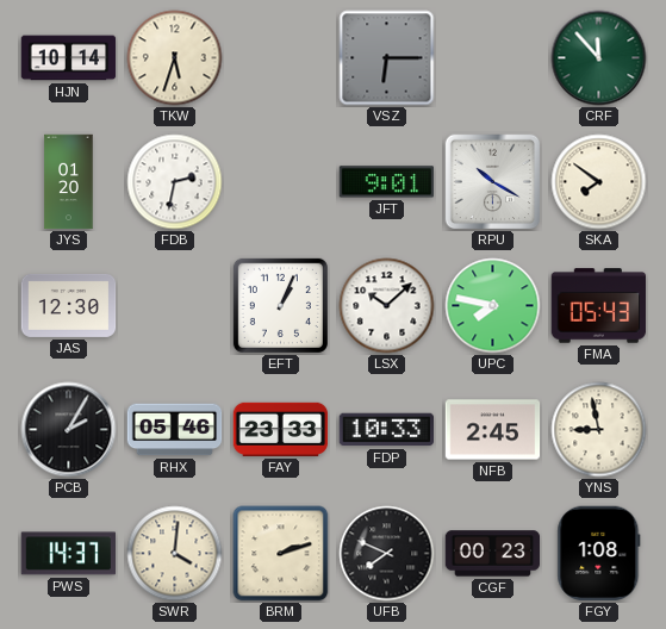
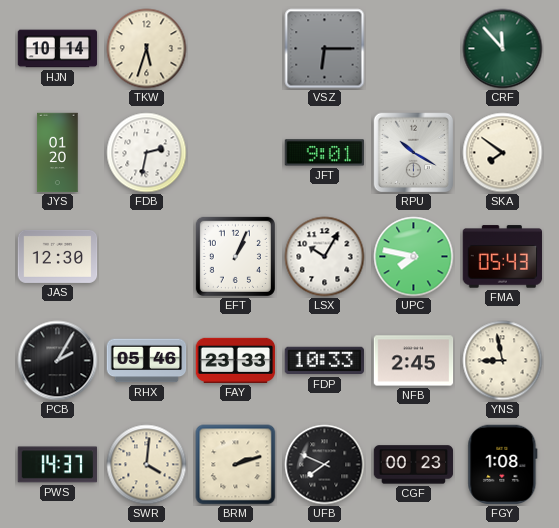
LSX: 10:08 -> 10:05 (325, 257)
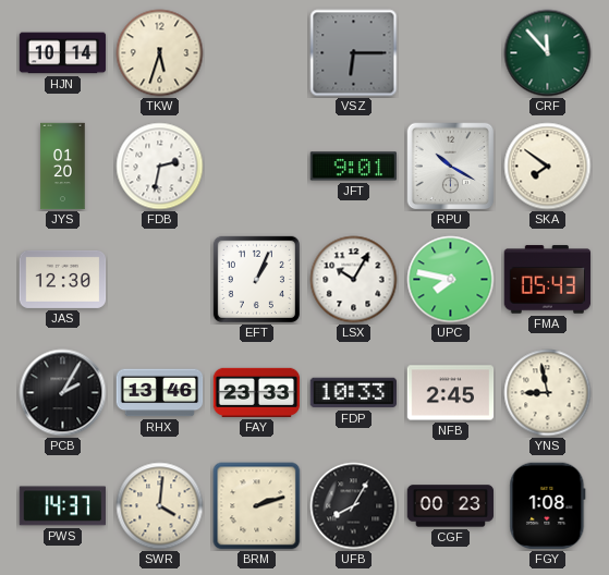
RHX: 05:46 -> 13:46 (160, 393)
UFB: 7:49 -> 8:05 (354, 506)
